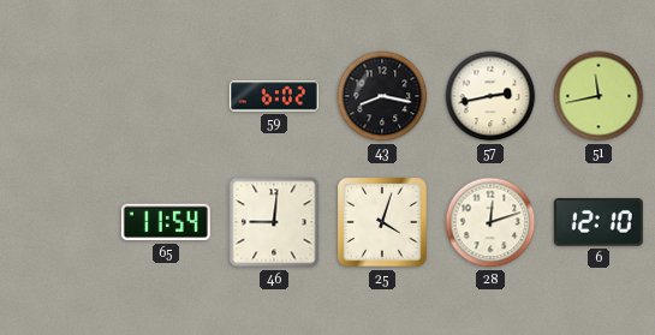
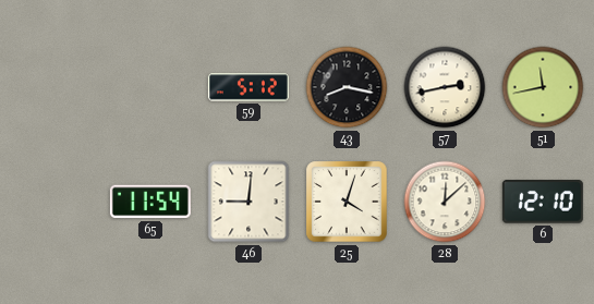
59: 6:02 -> 5:12 (248, 87)
28: 12:12 -> 12:08 (445, 202)
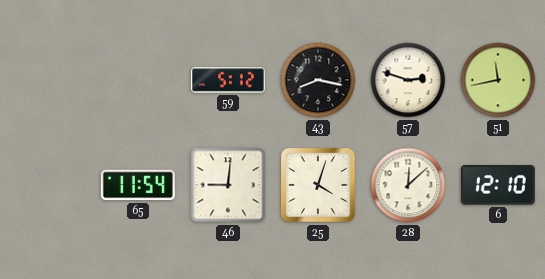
57: 2:43 -> 2:48 (408, 80)
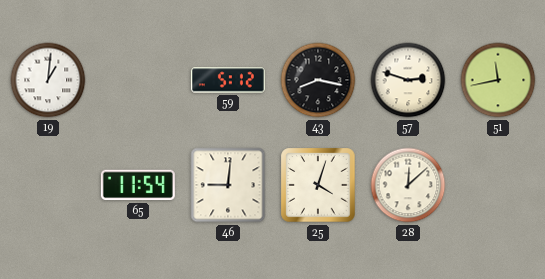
19: none -> 1:01 (48, 80)
6: 12:10 -> none (498, 186)
